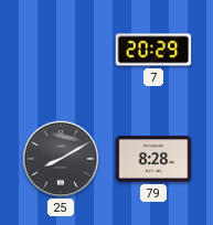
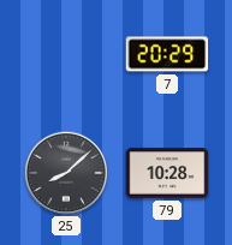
25: 8:10 -> 8:08 (65, 172)
79: 8:28 -> 10:28 (167, 173)
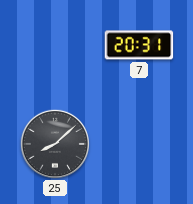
7: 20:29 -> 20:31 (139, 45)
79: 10:28 -> none (167, 173)
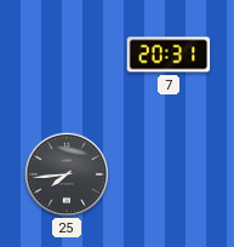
25: 8:08 -> 7:44 (65, 173)
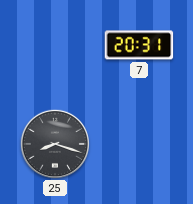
25: 7:44 -> 8:18 (54, 143)
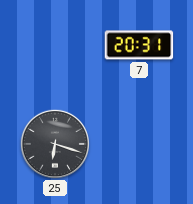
25: 8:18 -> 6:18 (54, 143)
